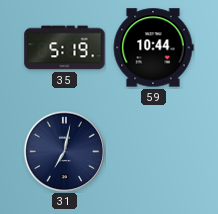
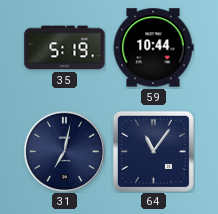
64: none -> 11:06 (153, 151)
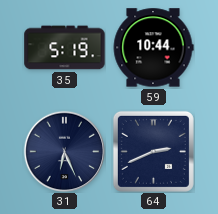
31: 7:02 -> 6:26 (64, 151)
64: 11:06 -> 2:41 (153, 151)
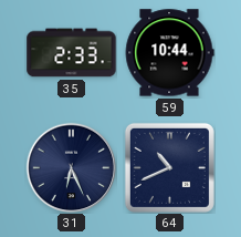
35: 5:19 -> 2:33 (72, 53)
64: 2:41 -> 10:41 (169, 167)
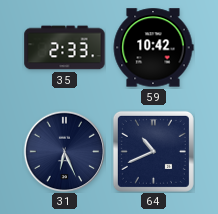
59: 10:44 -> 10:42 (153, 48)
